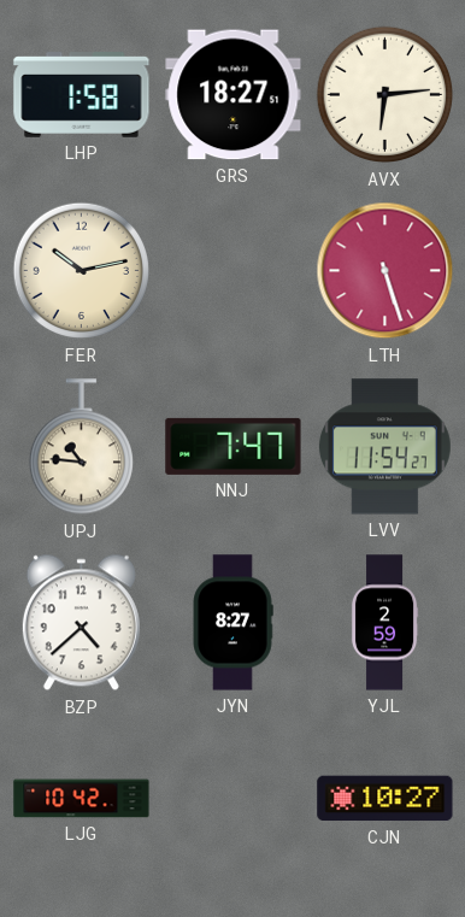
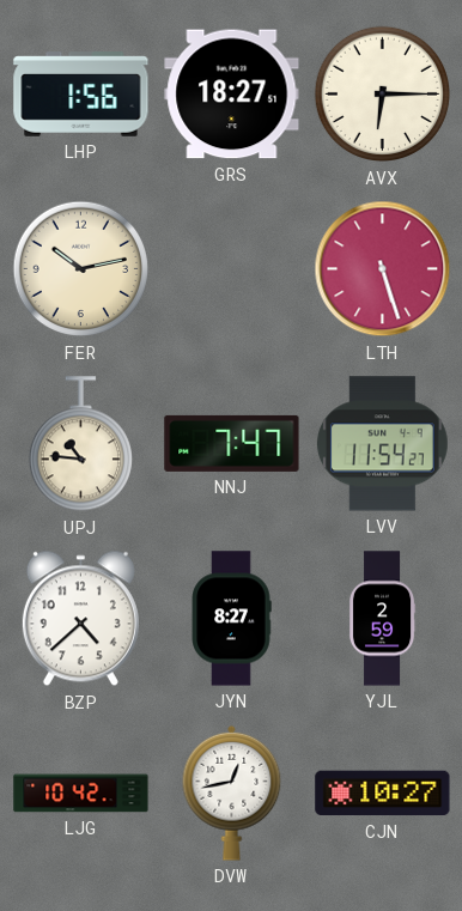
LHP: 1:58 -> 1:56 (81, 95)
AVX: 6:14 -> 6:15 (383, 95)
DVW: none -> 12:43 (232, 792)
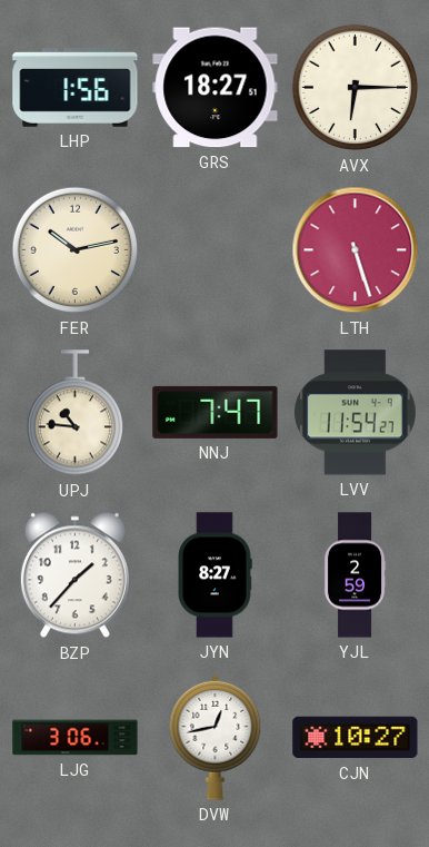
BZP: 4:38 -> 1:37 (74, 575)
LJG: 10:42 -> 3:06 (76, 738)
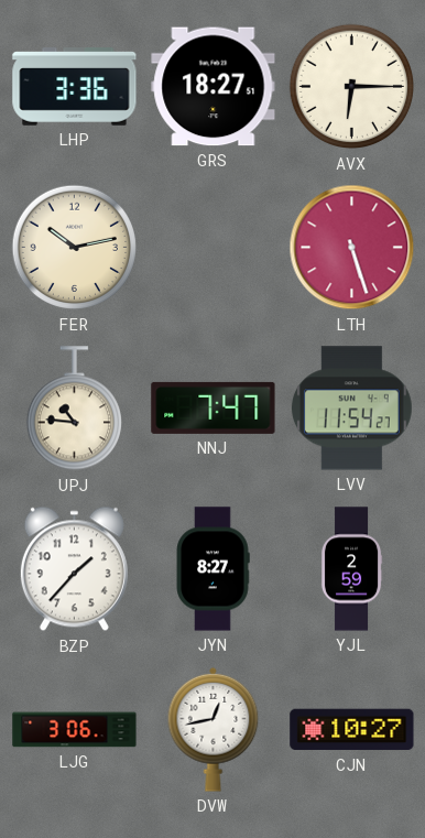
LHP: 1:56 -> 3:36 (75, 87)
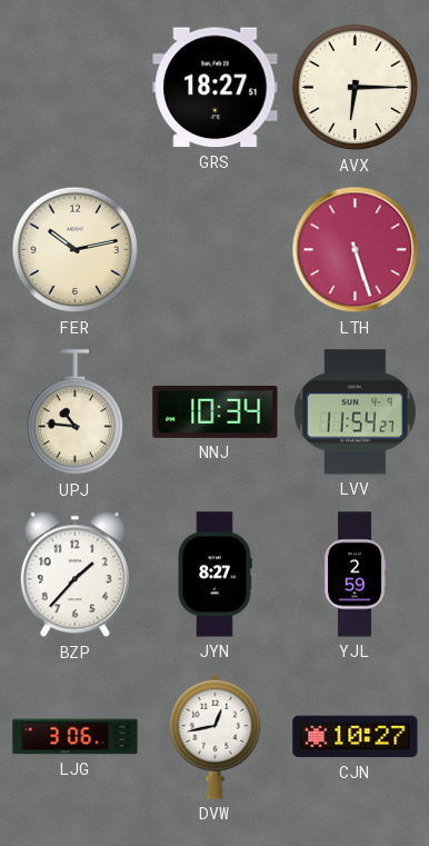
LHP: 3:36 -> none (75, 87)
NNJ: 7:47 -> 10:34 (216, 411)
